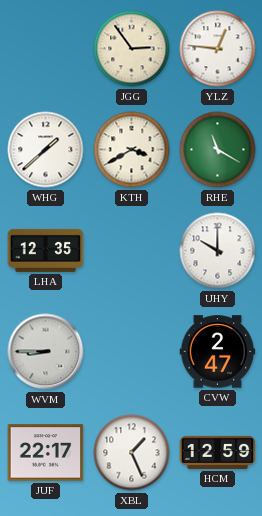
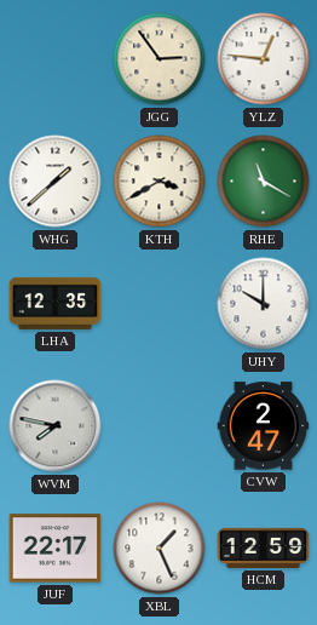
WVM: 8:45 -> 7:47 (56, 426)
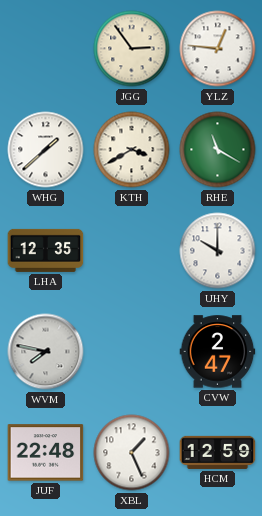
JUF: 22:17 -> 22:48 (46, 453)
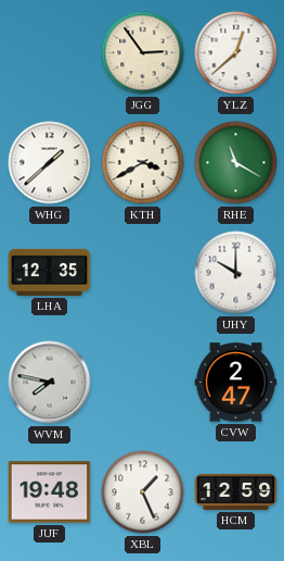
YLZ: 12:46 -> 12:38 (236, 53)
JUF: 22:48 -> 19:48 (50, 493)
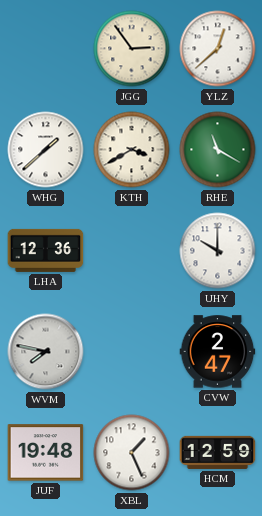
LHA: 12:35 -> 12:36 (46, 250)
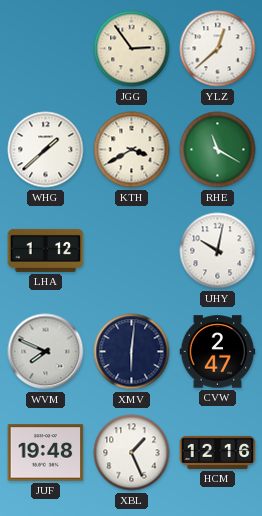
LHA: 12:36 -> 1:12 (46, 250)
UHY: 10:00 -> 10:02 (218, 251)
WVM: 7:47 -> 7:49 (46, 352)
XMV: none -> 6:01 (132, 352)
HCM: 12:59 -> 12:16 (218, 452)
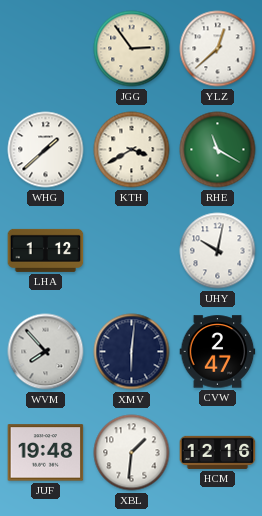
WVM: 7:49 -> 7:53 (46, 352)
XBL: 1:26 -> 1:31 (132, 453)
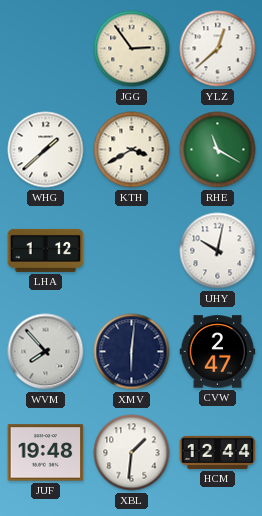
HCM: 12:16 -> 12:44 (218, 452)
